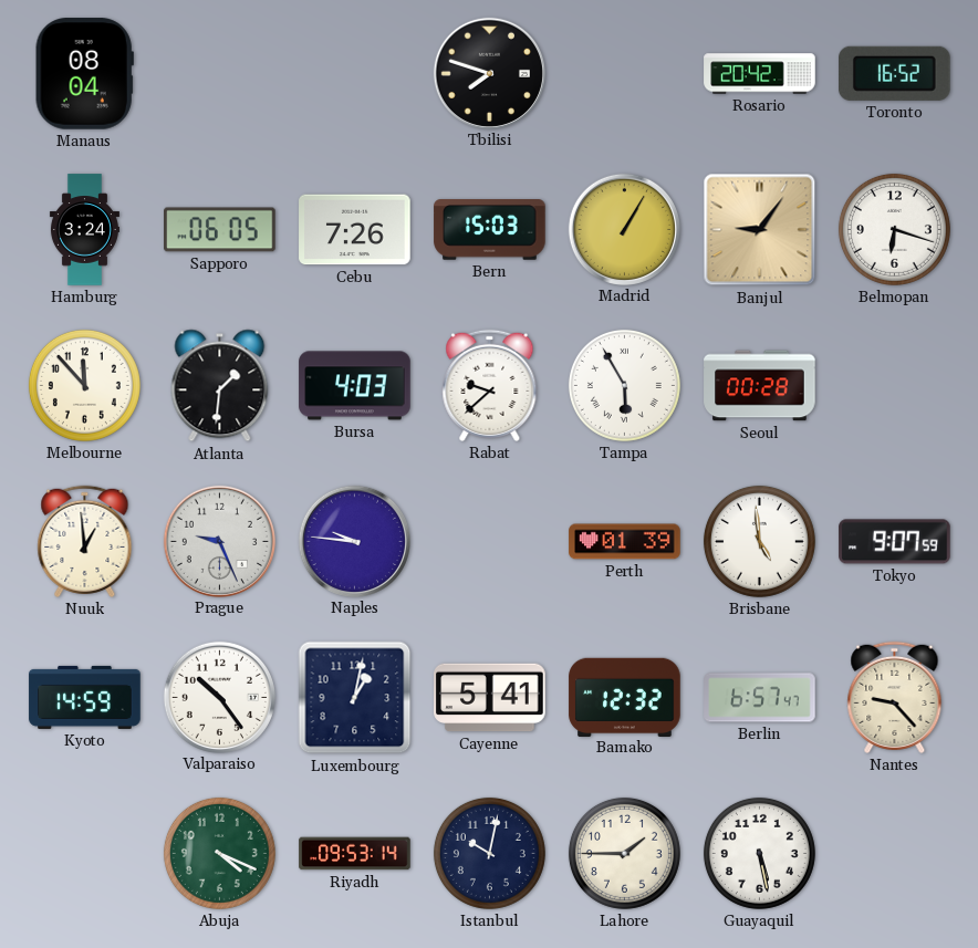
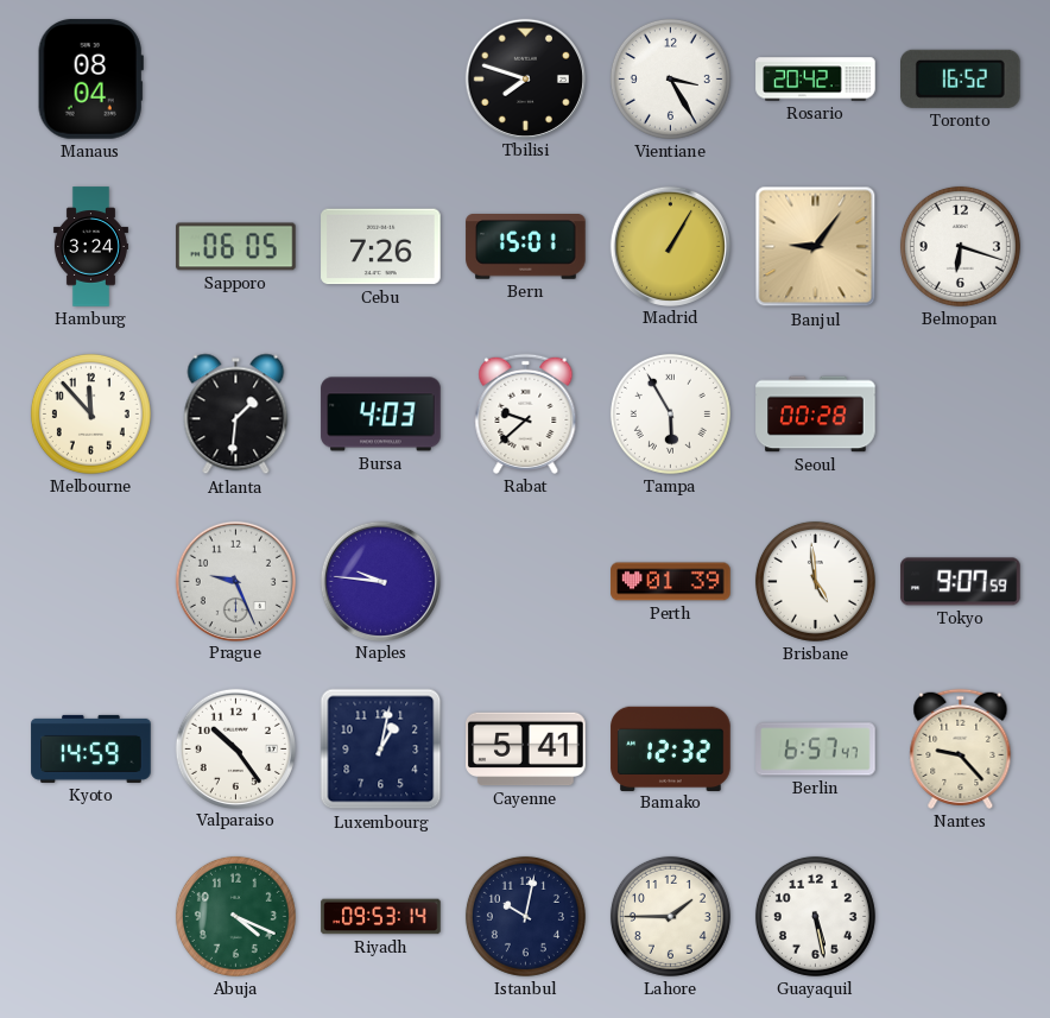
Vientiane: none -> 3:25 (670, 78)
Bern: 15:03 -> 15:01 (526, 247)
Nuuk: 12:59 -> none (85, 541)
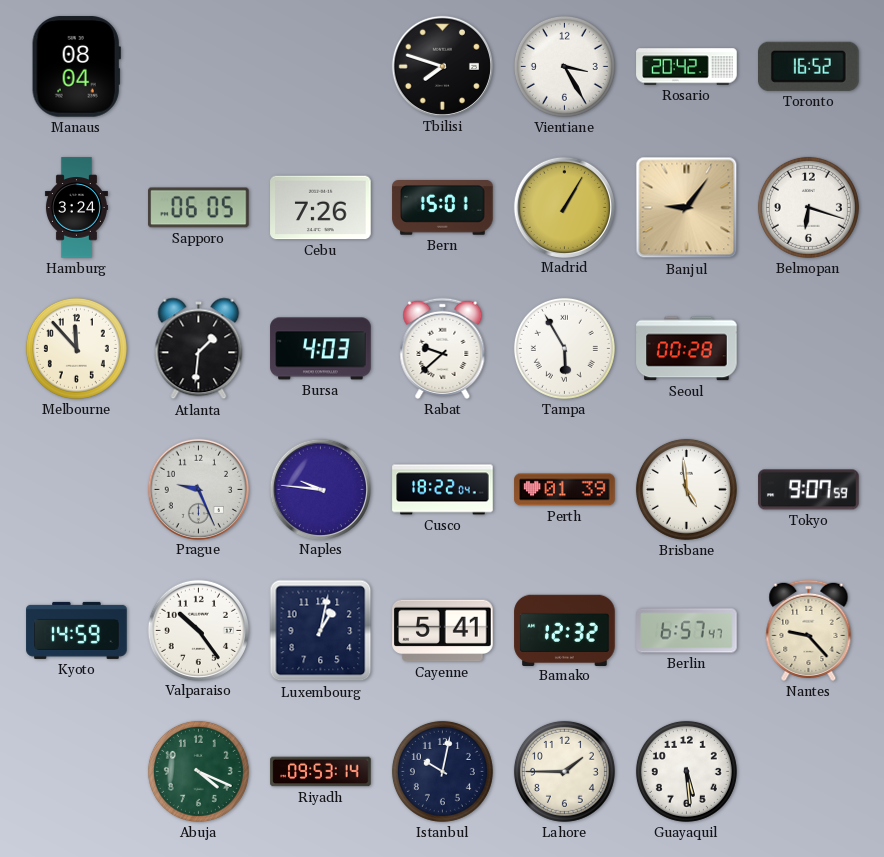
Cusco: none -> 18:22 (443, 490)
Guayaquil: 5:28 -> 5:29 (686, 771)
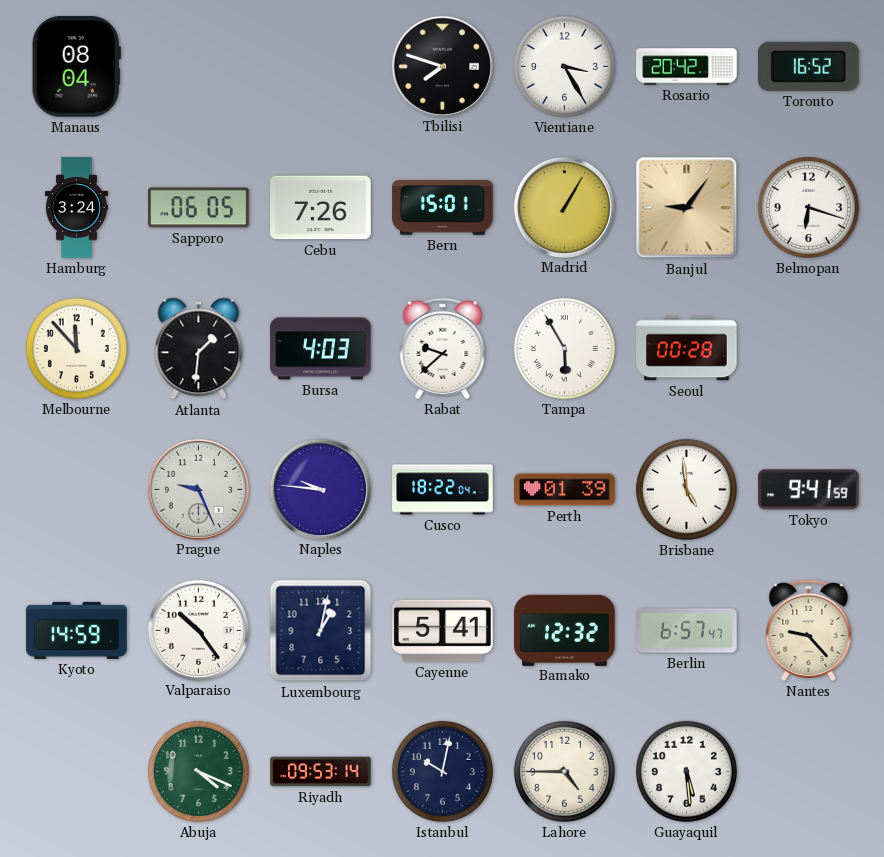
Tokyo: 9:07 -> 9:41 (809, 490)
Lahore: 1:45 -> 4:45 (564, 771)
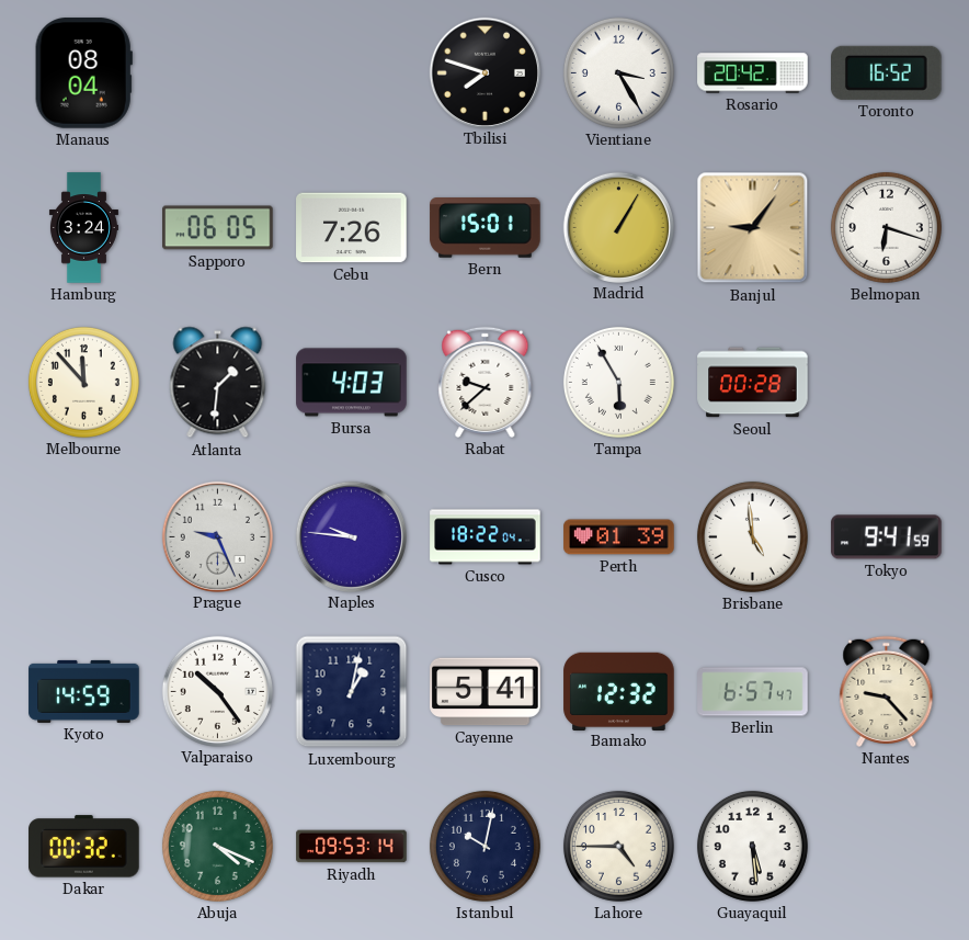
Dakar: none -> 00:32 (84, 847)
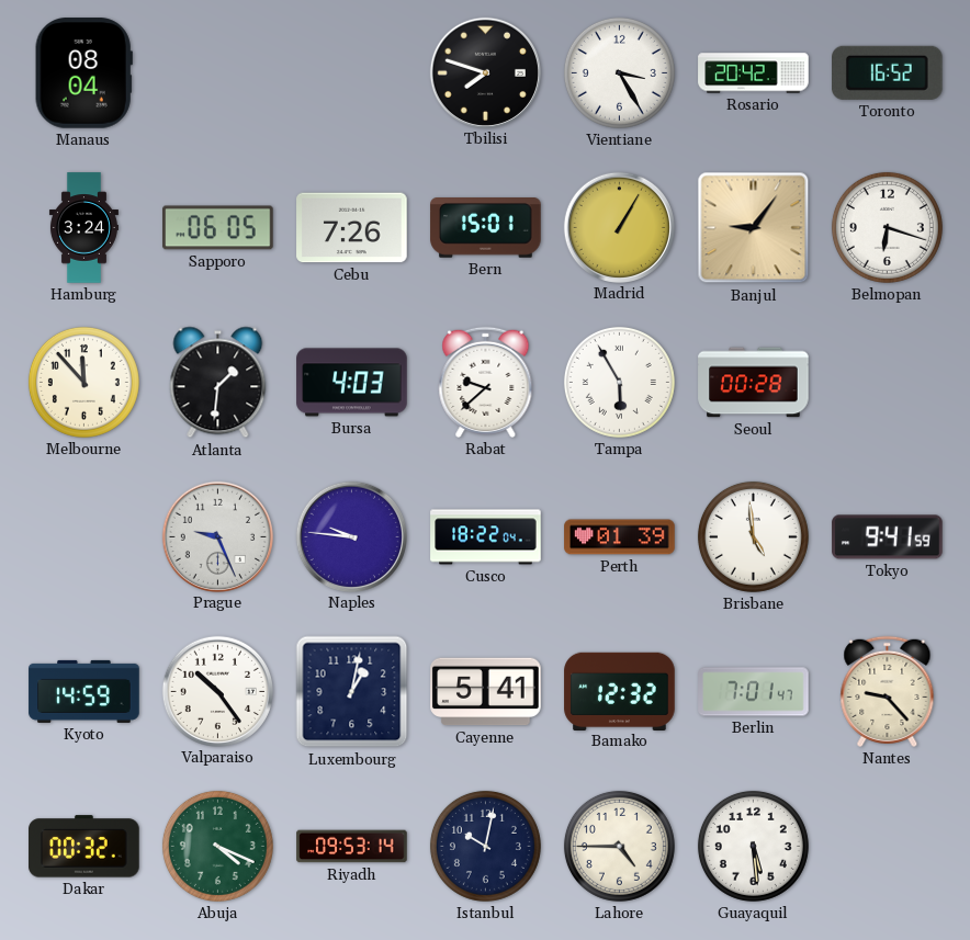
Berlin: 6:57 -> 7:01 (754, 692)
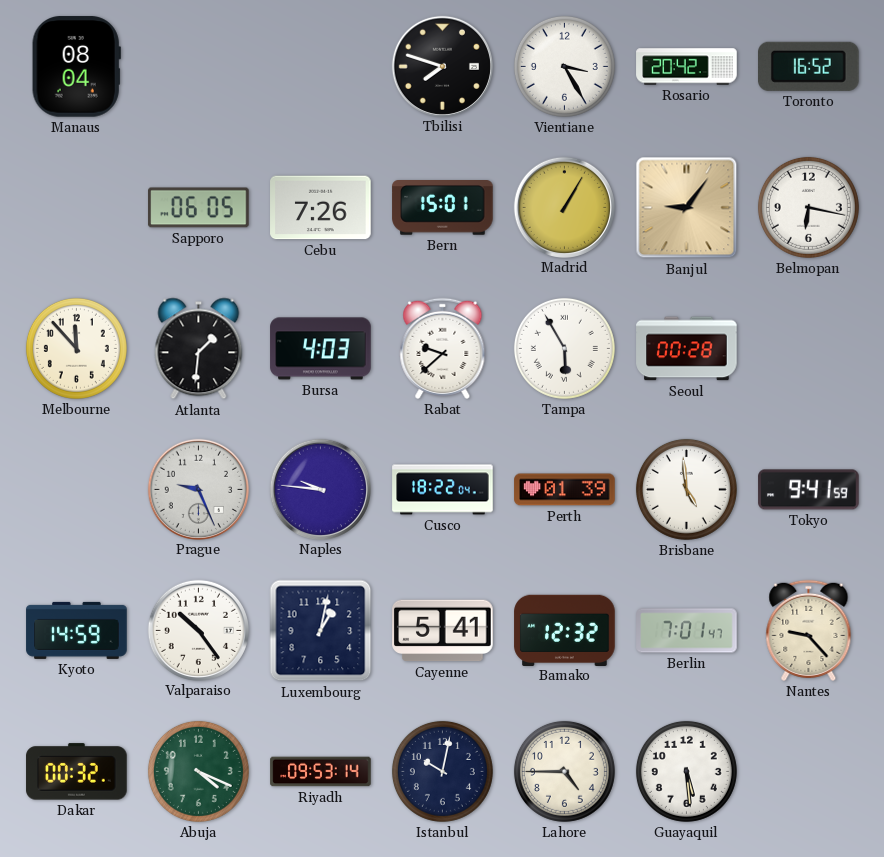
Hamburg: 3:24 -> none (83, 228)
Belmopan: 6:18 -> 6:17 (808, 207)
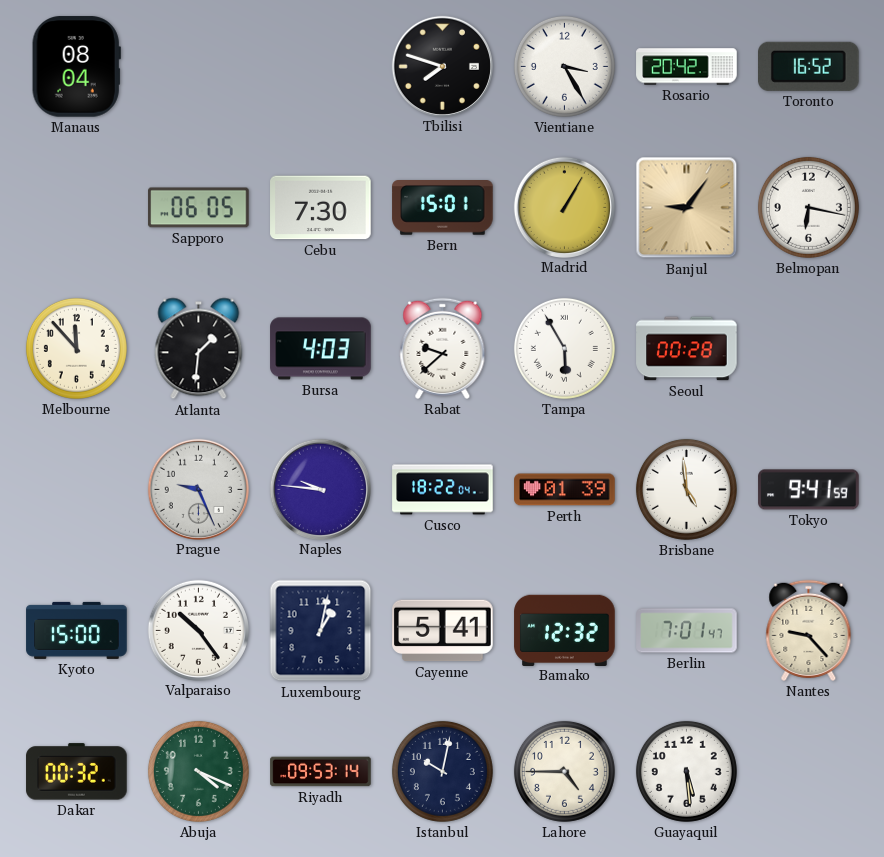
Cebu: 7:26 -> 7:30 (321, 208)
Kyoto: 14:59 -> 15:00 (77, 630)
